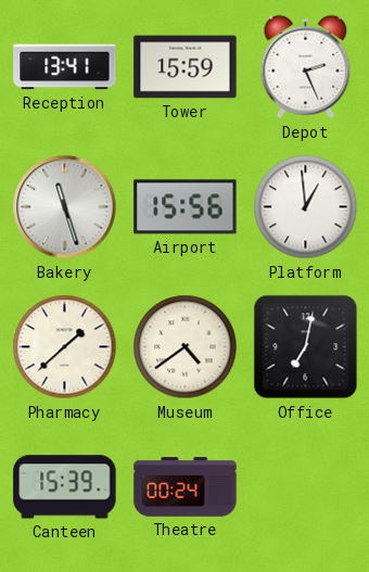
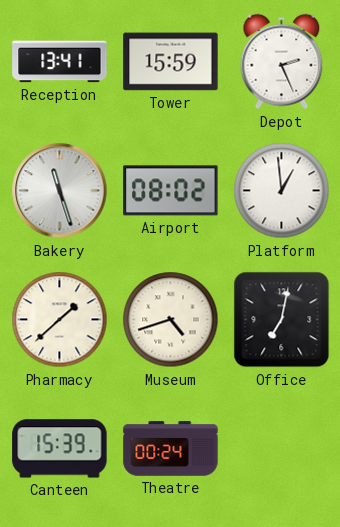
Airport: 15:56 -> 08:02 (171, 191)
Museum: 4:39 -> 4:42 (171, 320)
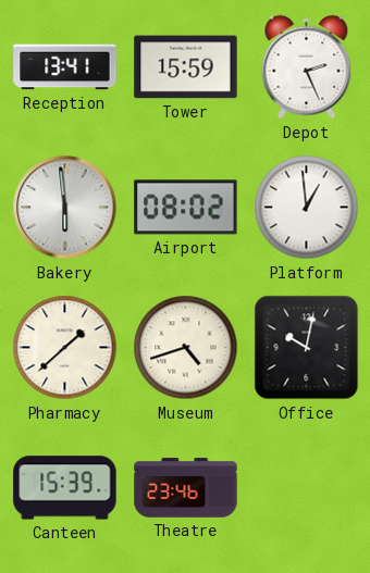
Bakery: 11:27 -> 5:59 (65, 208)
Office: 7:02 -> 10:02 (307, 348)
Theatre: 00:24 -> 23:46 (186, 488)
